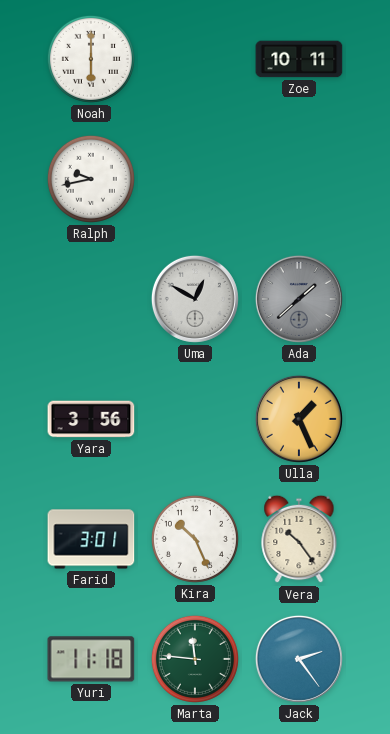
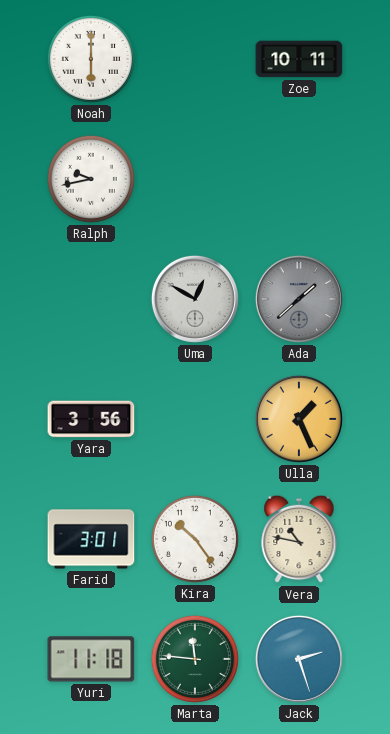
Kira: 10:26 -> 10:24 (195, 539)
Vera: 10:24 -> 10:47 (299, 539)
Jack: 2:24 -> 2:27 (299, 659)
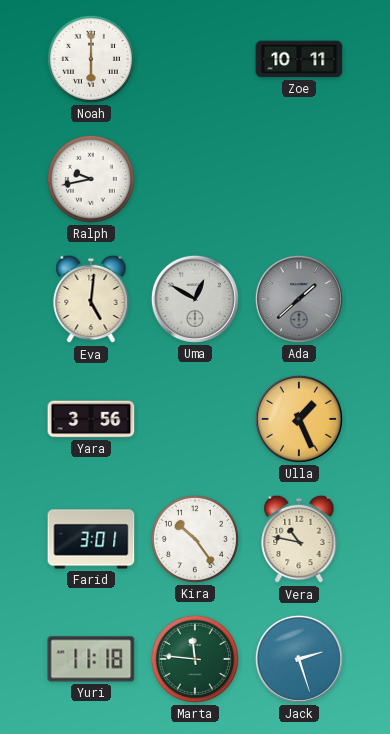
Eva: none -> 5:01 (91, 299)
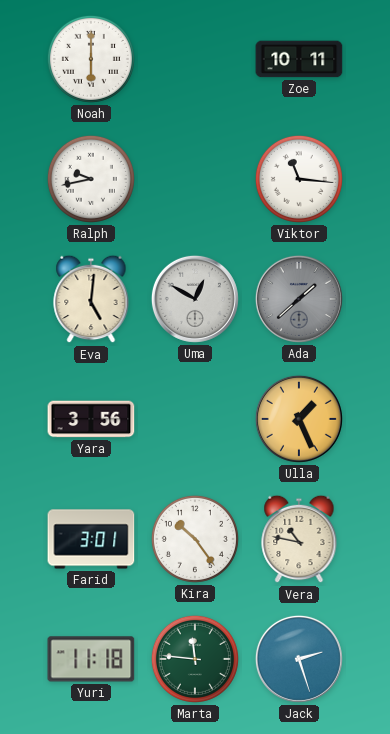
Viktor: none -> 11:16 (299, 179)
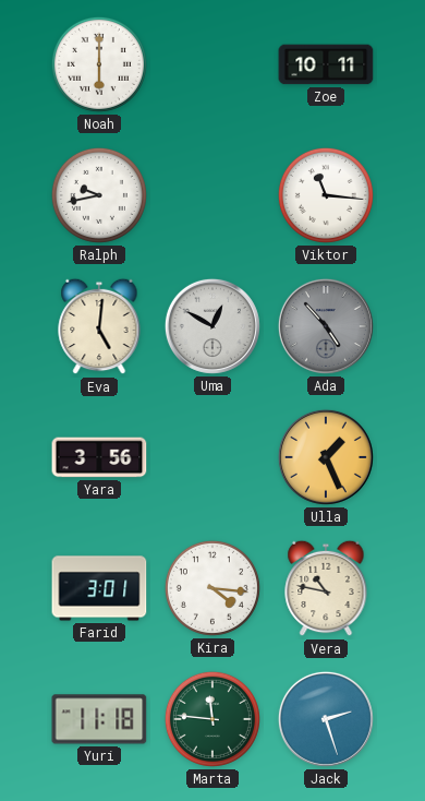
Ada: 1:38 -> 4:53 (326, 326)
Kira: 10:24 -> 4:16 (212, 588)
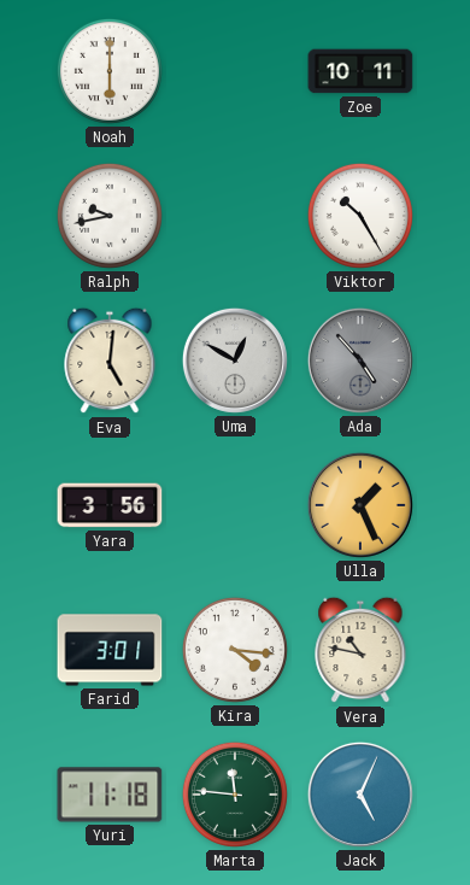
Viktor: 11:16 -> 10:25 (360, 216)
Jack: 2:27 -> 5:04 (360, 795)
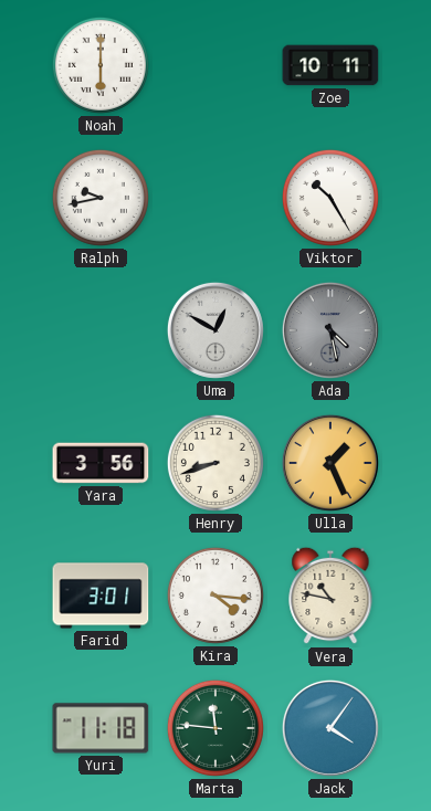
Eva: 5:01 -> none (110, 361)
Ada: 4:53 -> 4:28 (330, 330)
Henry: none -> 8:42 (215, 463)
Jack: 5:04 -> 4:06 (330, 728)
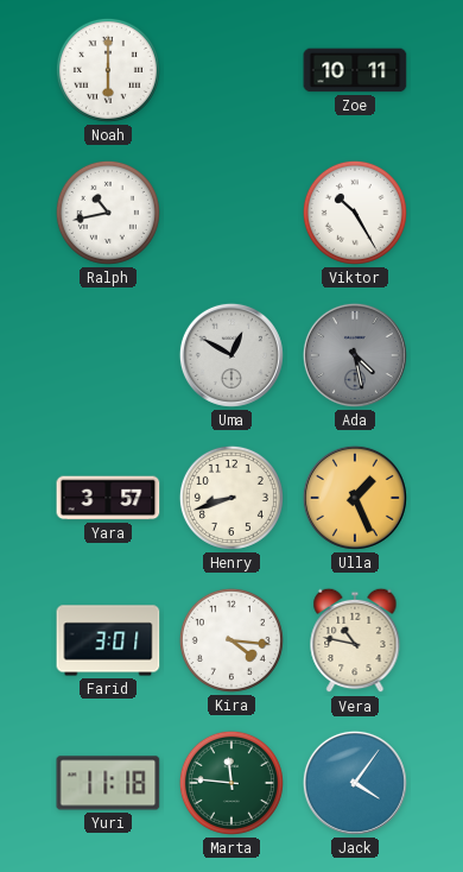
Ralph: 9:43 -> 10:43 (108, 213)
Yara: 3:56 -> 3:57 (108, 498)
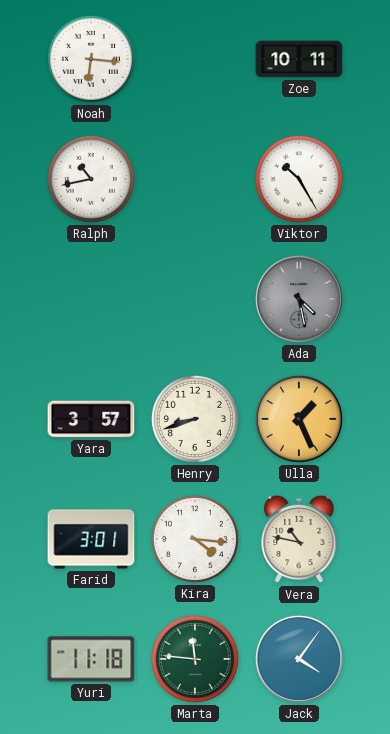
Noah: 6:00 -> 6:16 (91, 59)
Uma: 12:50 -> none (231, 355)
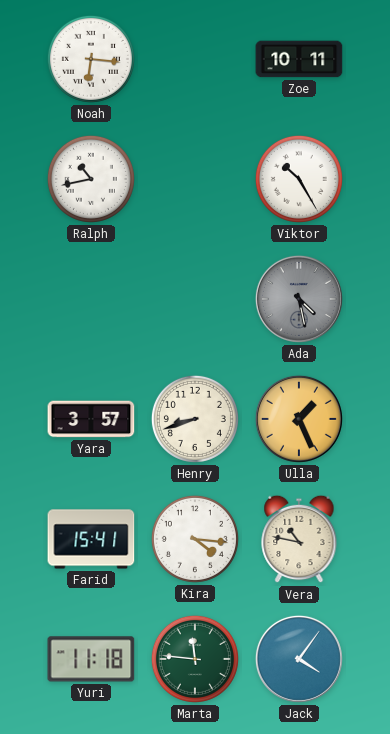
Farid: 3:01 -> 15:41 (91, 539)
